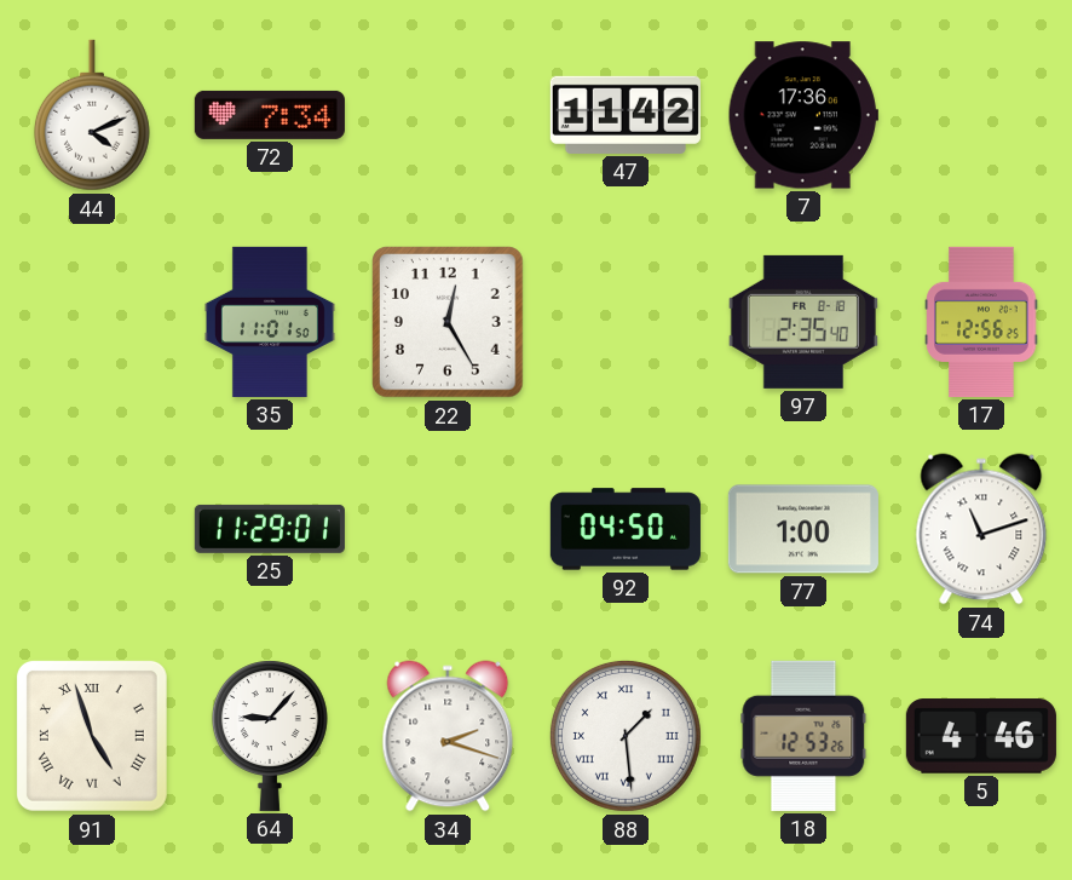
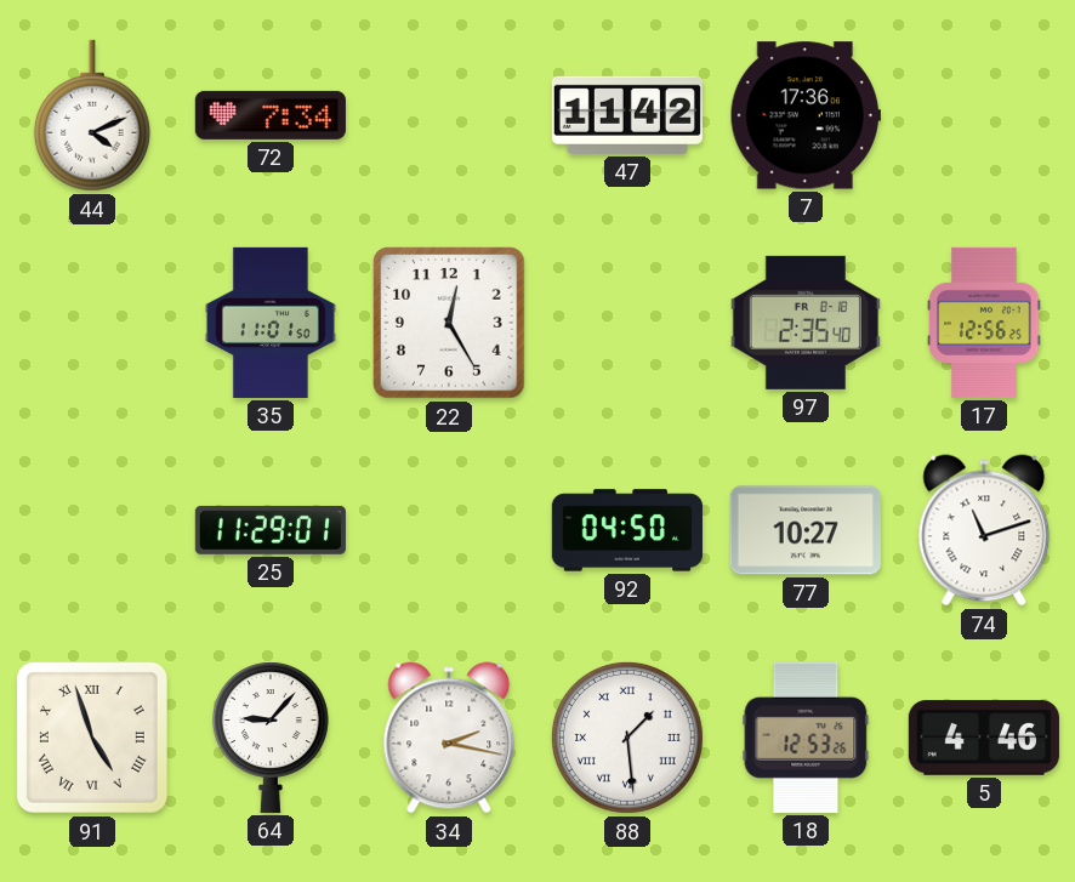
77: 1:00 -> 10:27 (806, 530)
34: 2:18 -> 2:17 (449, 738)
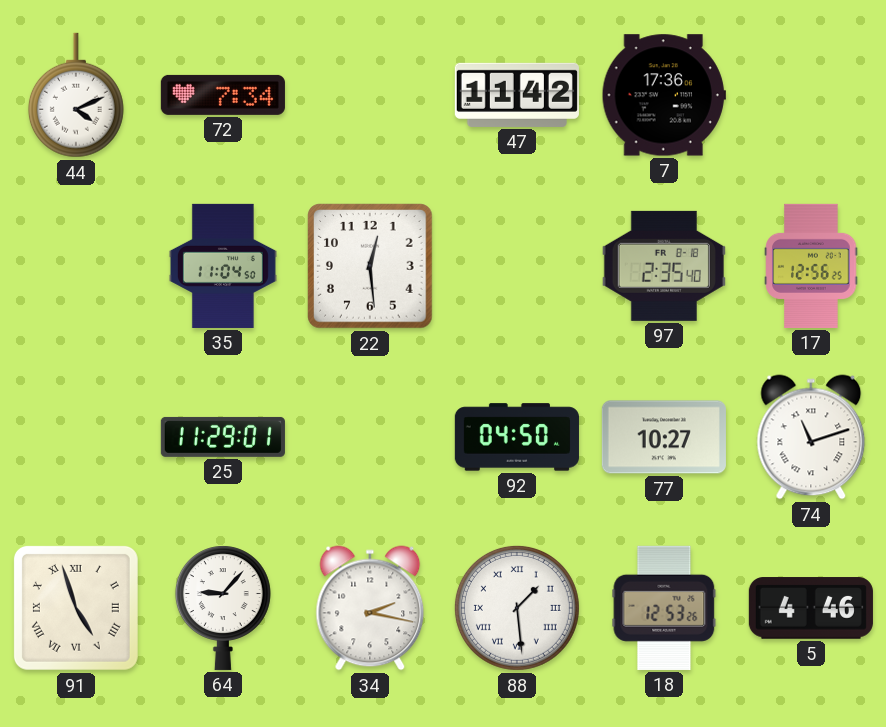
35: 11:01 -> 11:04 (223, 266)
22: 12:25 -> 12:29 (370, 266)
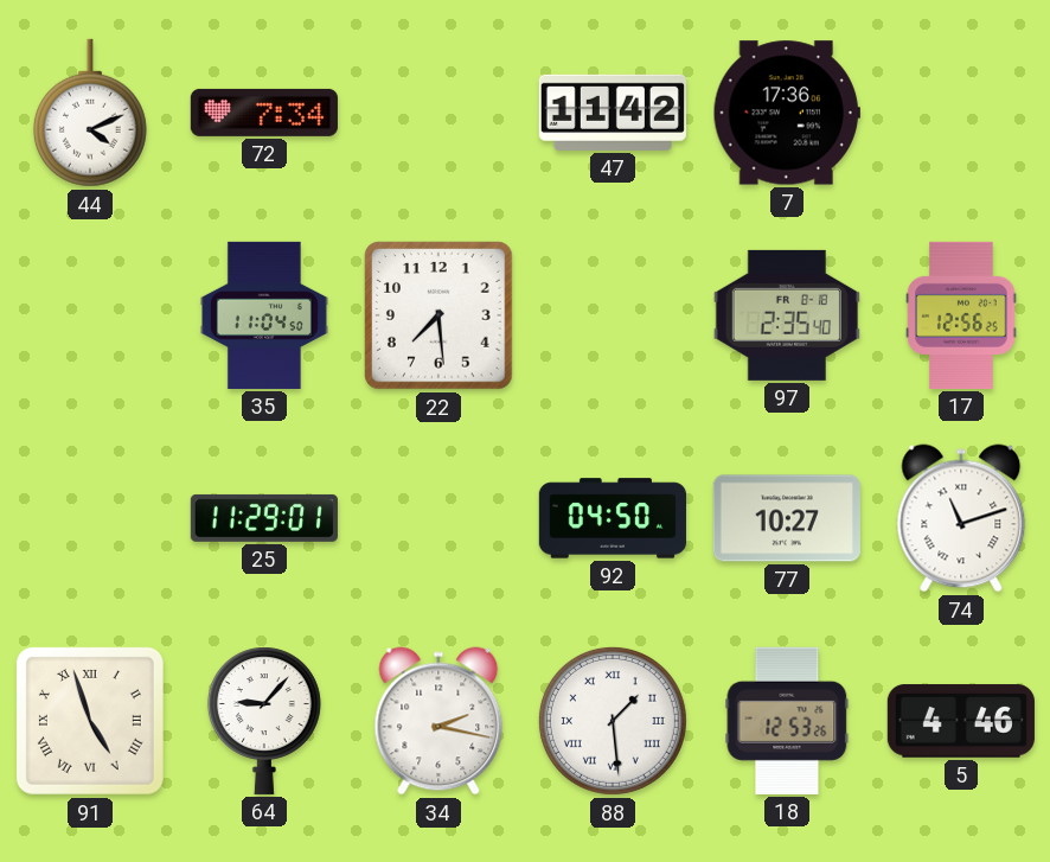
22: 12:29 -> 7:29 (438, 315)
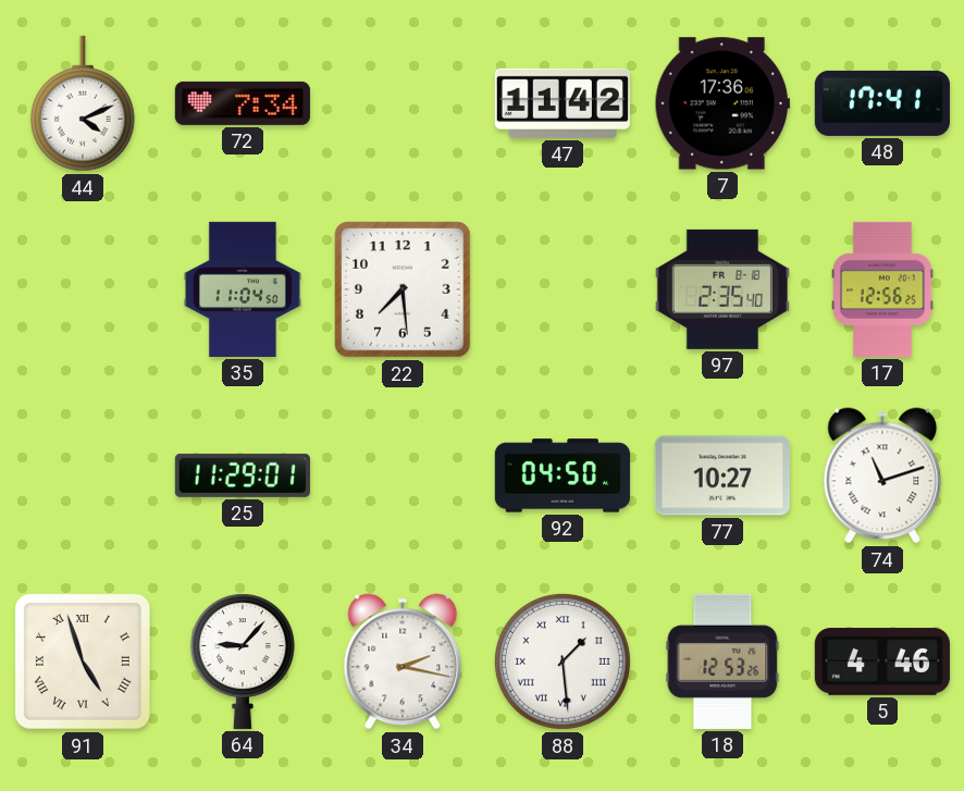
48: none -> 17:41 (882, 103)
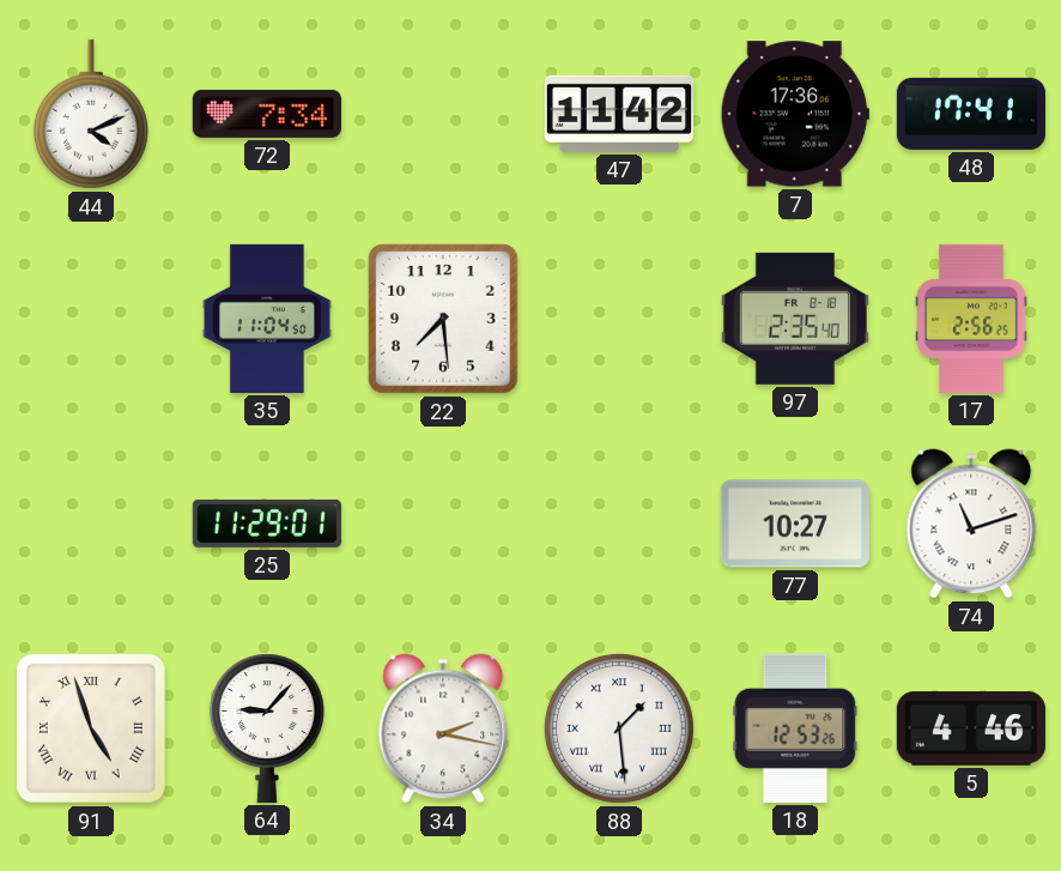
17: 12:56 -> 2:56 (971, 319)
92: 04:50 -> none (563, 475)
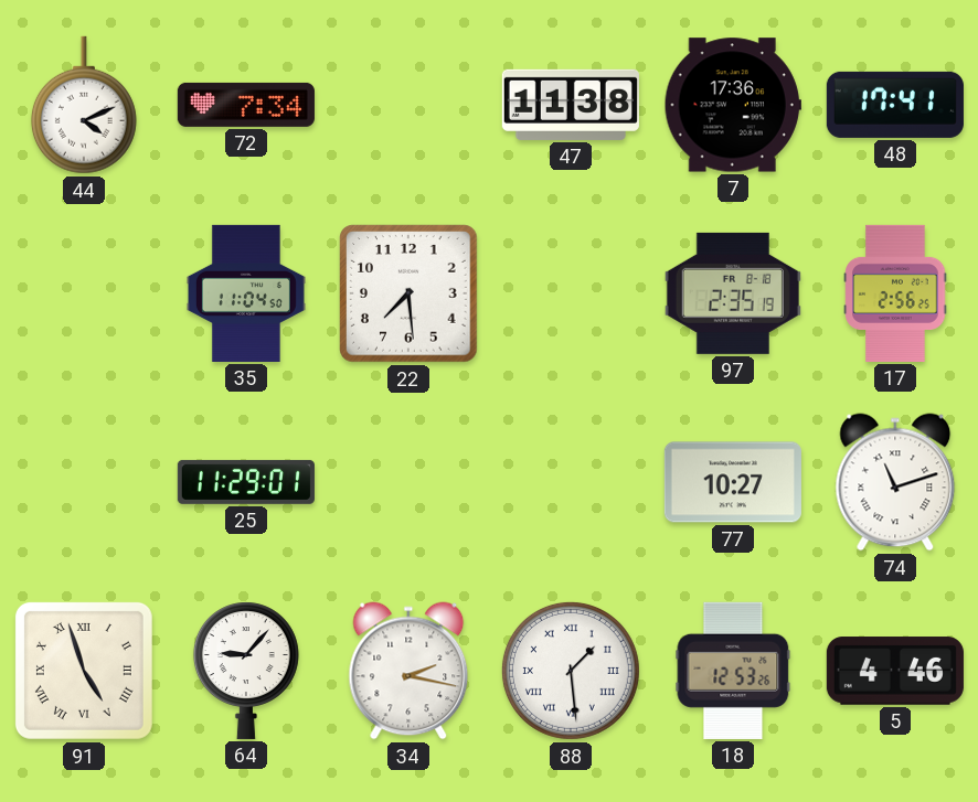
47: 11:42 -> 11:38 (571, 105)
97: 2:35:40 -> 2:35:19 (733, 293)
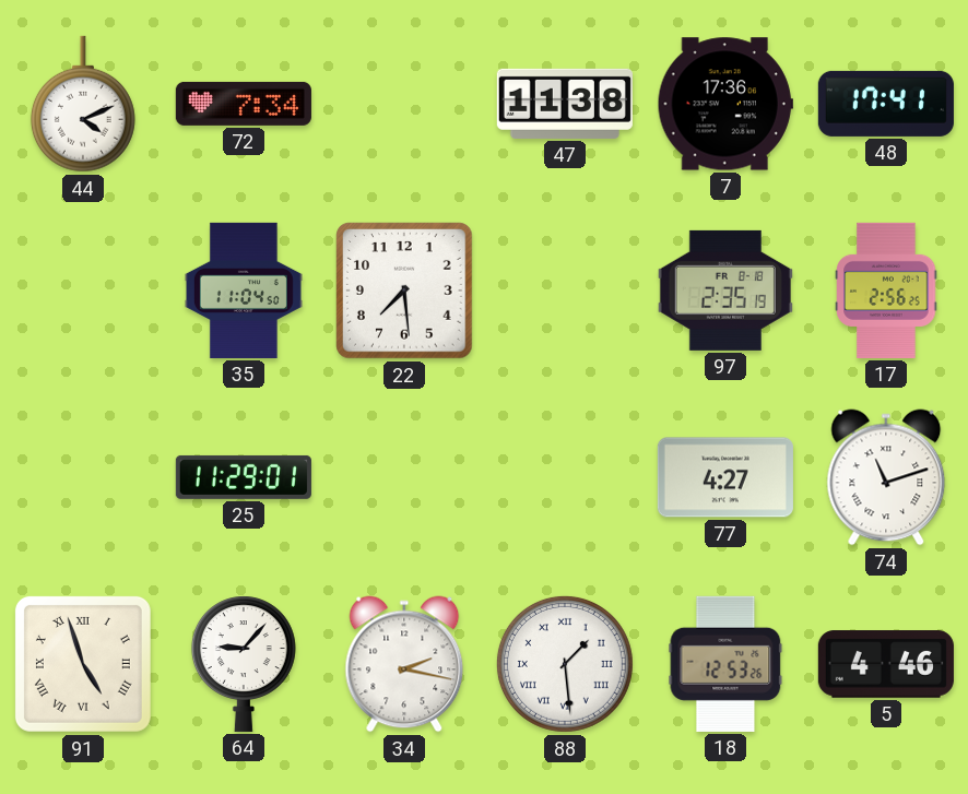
77: 10:27 -> 4:27 (725, 477)
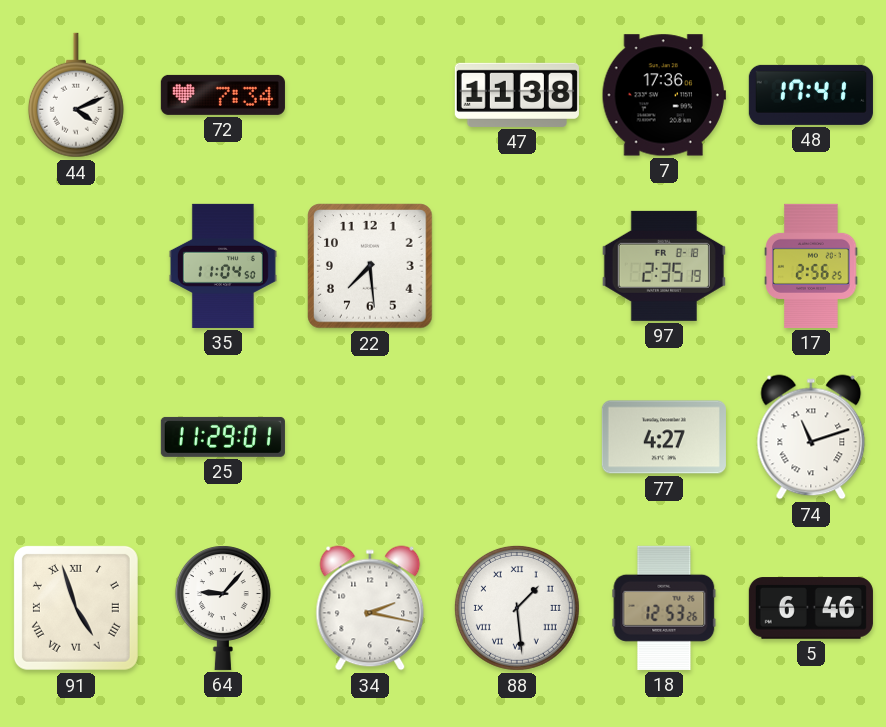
5: 4:46 -> 6:46 (811, 608)
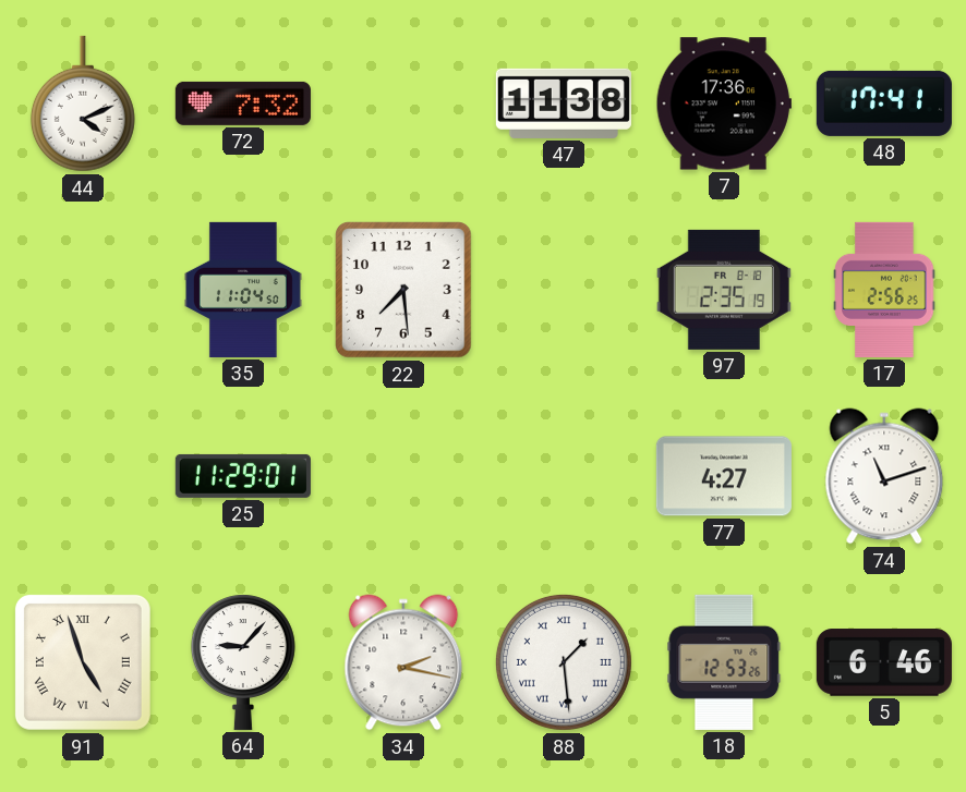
72: 7:34 -> 7:32 (243, 103)
